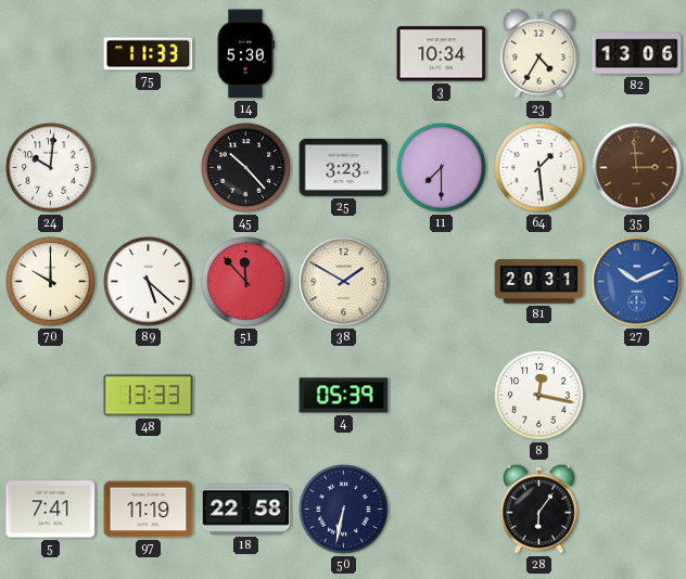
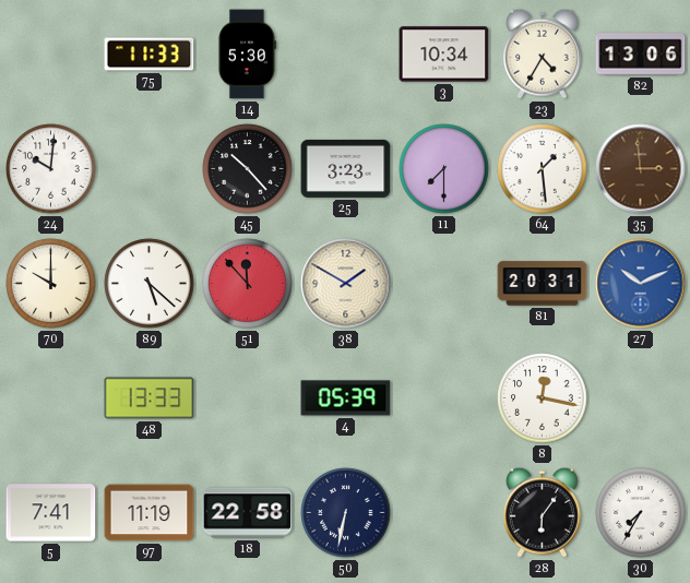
30: none -> 7:35 (641, 513)
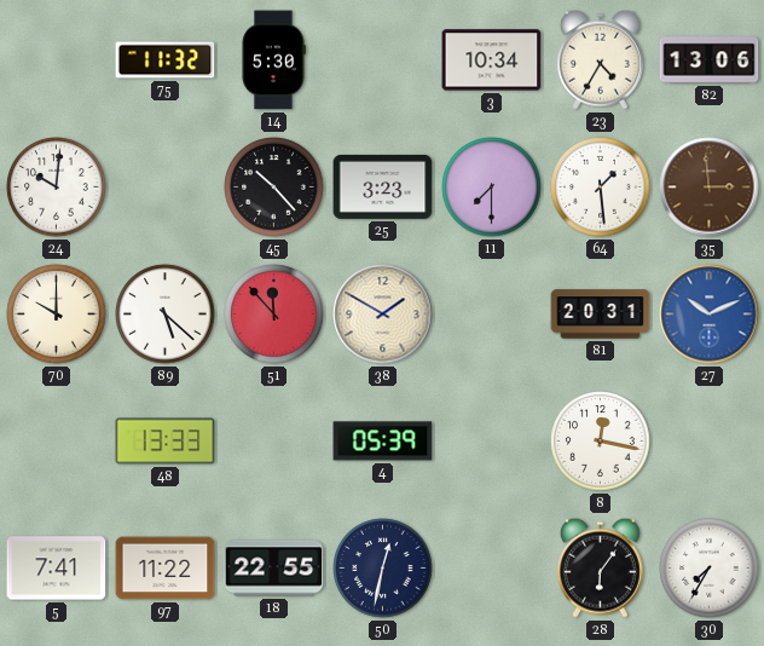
75: 11:33 -> 11:32 (166, 60)
97: 11:19 -> 11:22 (166, 569)
18: 22:58 -> 22:55 (274, 569)
50: 6:32 -> 12:32 (383, 569)
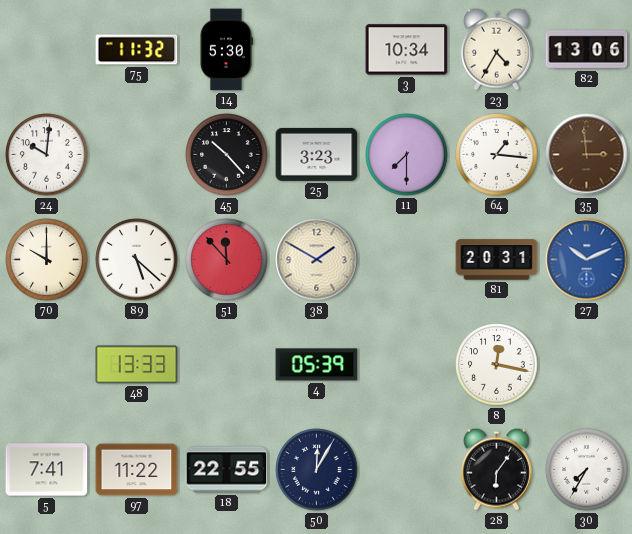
64: 1:29 -> 1:16 (497, 155)
50: 12:32 -> 12:05 (317, 470)
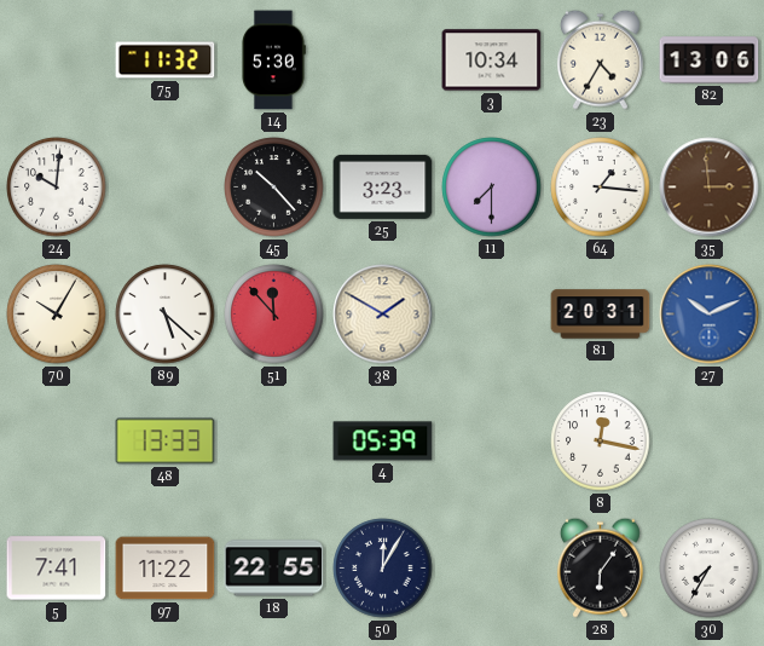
70: 10:00 -> 10:05 (57, 315)
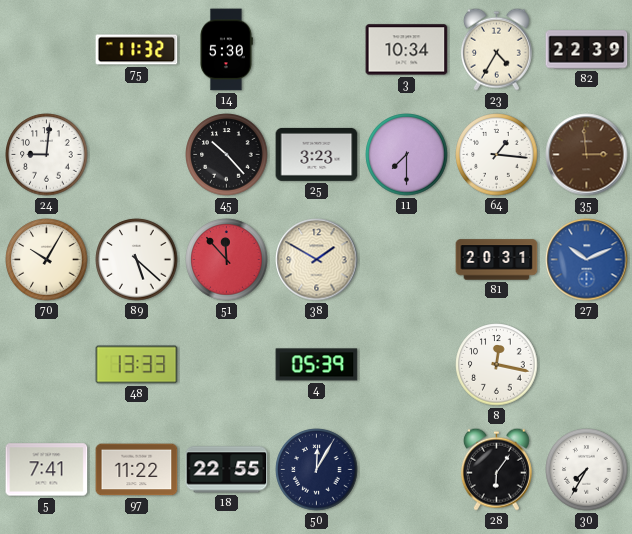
82: 13:06 -> 22:39 (587, 50)
24: 10:01 -> 9:01 (47, 155)
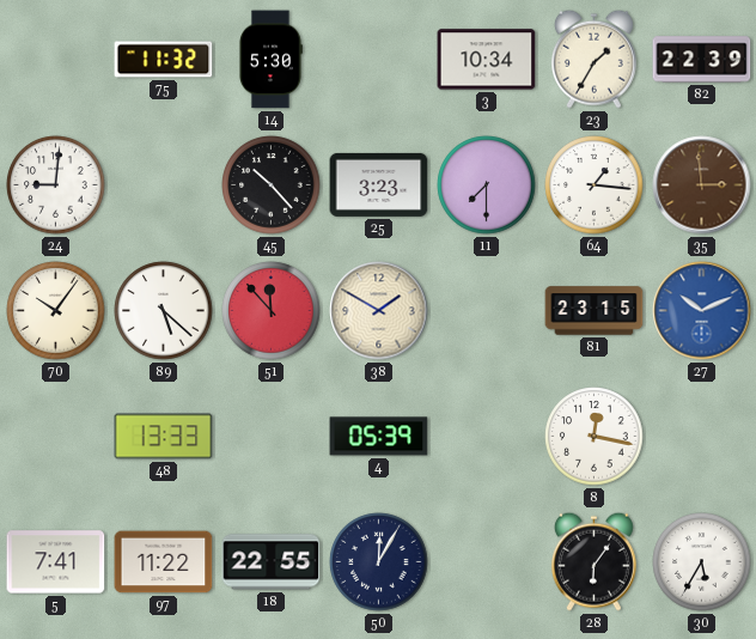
23: 4:35 -> 1:35 (593, 59)
70: 10:05 -> 10:06 (56, 311)
81: 20:31 -> 23:15 (595, 311)
30: 7:35 -> 5:35 (702, 562)
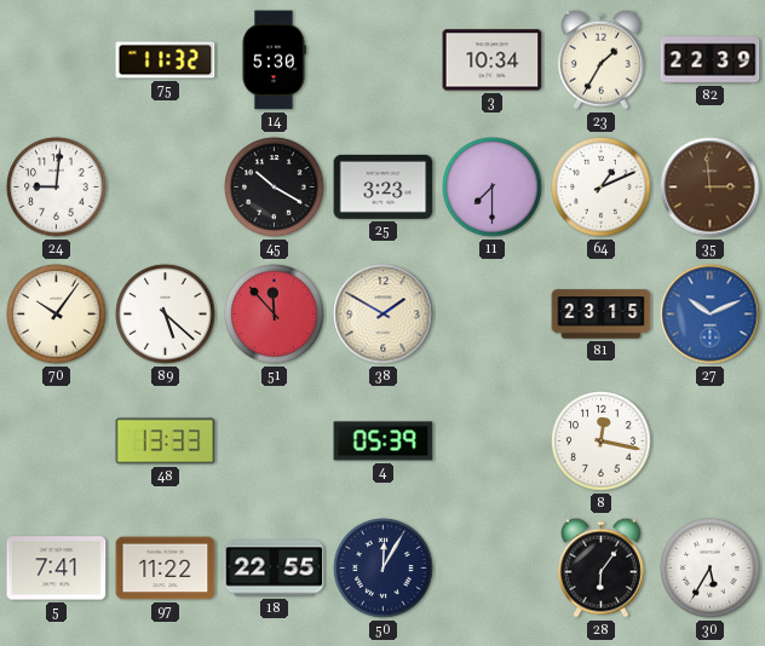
45: 10:23 -> 10:20 (275, 188)
64: 1:16 -> 1:11 (602, 188)
